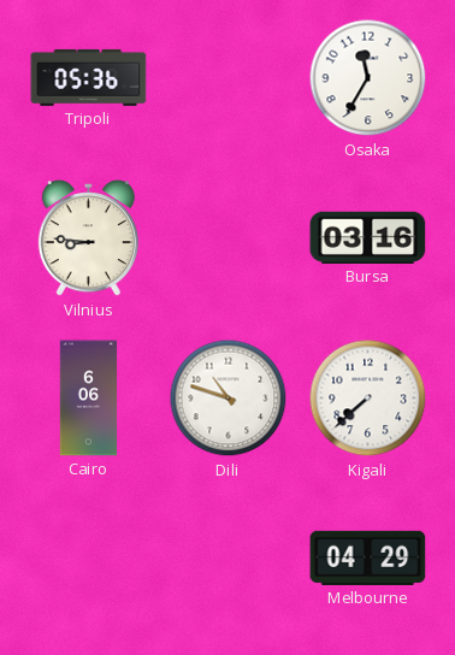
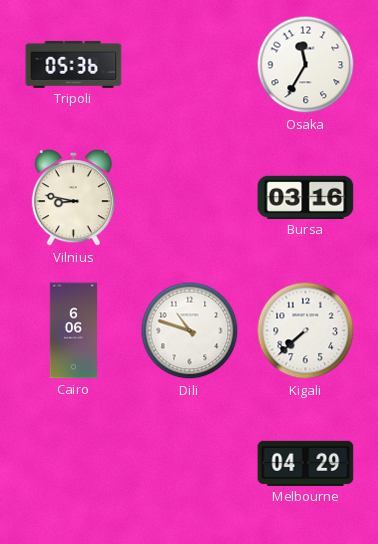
Vilnius: 8:46 -> 8:47 (73, 199)
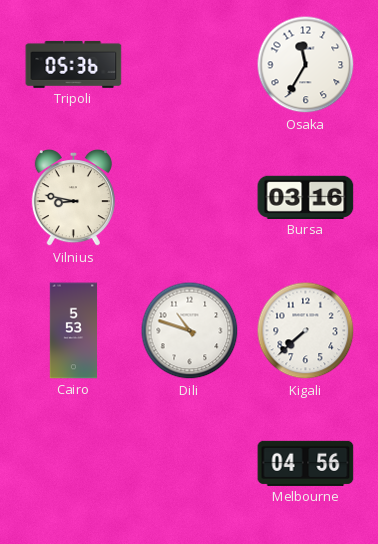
Cairo: 6:06 -> 5:53 (74, 331)
Melbourne: 04:29 -> 04:56 (306, 463)
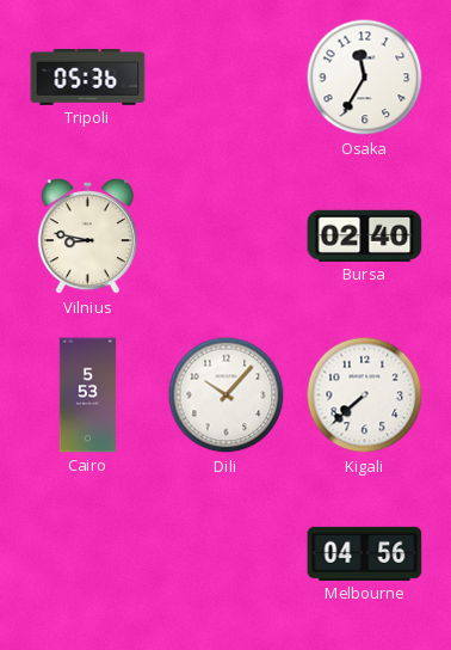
Bursa: 03:16 -> 02:40 (365, 235)
Dili: 10:48 -> 10:07 (227, 395)
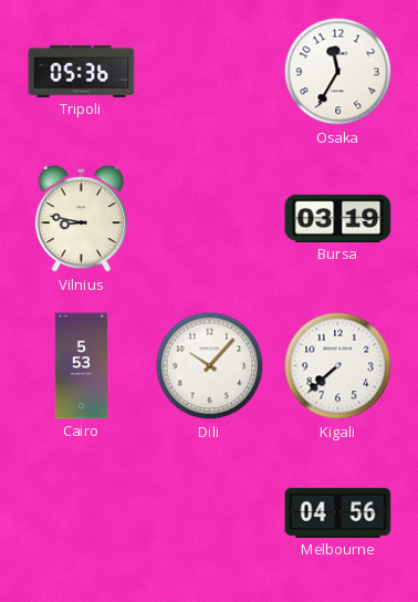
Bursa: 02:40 -> 03:19 (338, 218)
